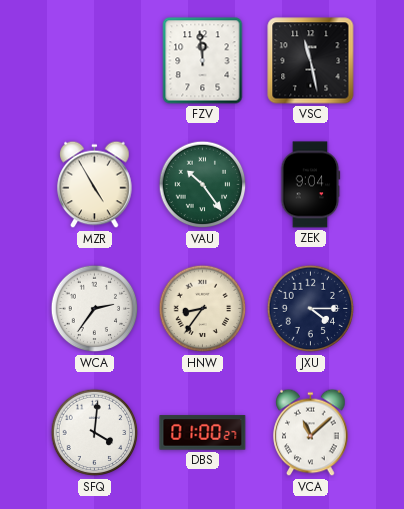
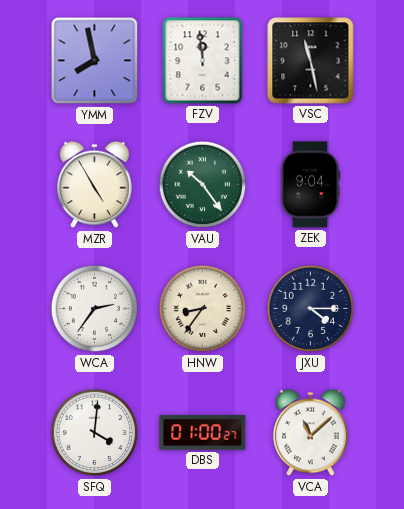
YMM: none -> 7:58 (95, 61)
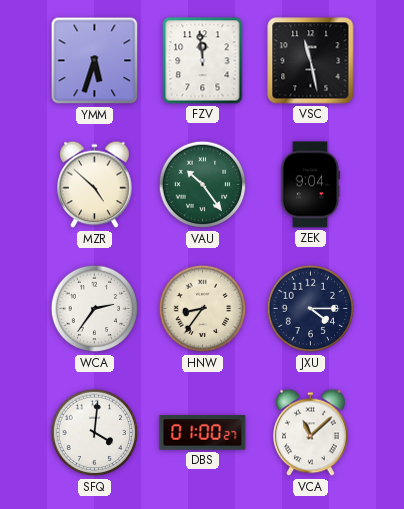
YMM: 7:58 -> 5:33 (95, 61)
MZR: 4:55 -> 4:52 (95, 185)
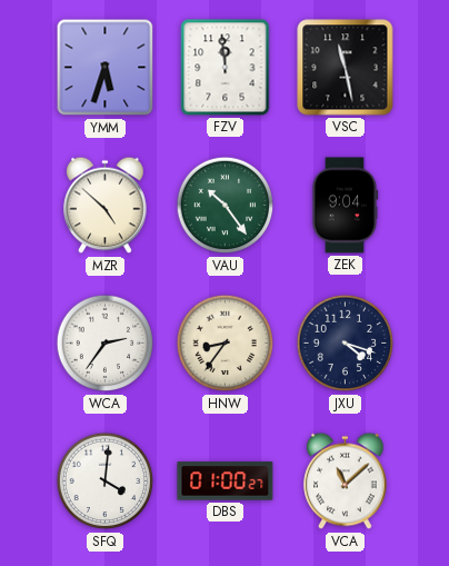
JXU: 4:15 -> 4:18 (346, 344)
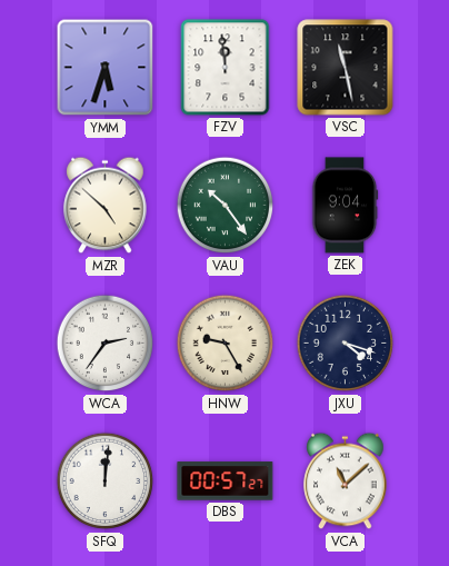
HNW: 8:36 -> 9:25 (226, 344)
SFQ: 4:01 -> 12:01 (106, 481)
DBS: 01:00 -> 00:57 (226, 481)
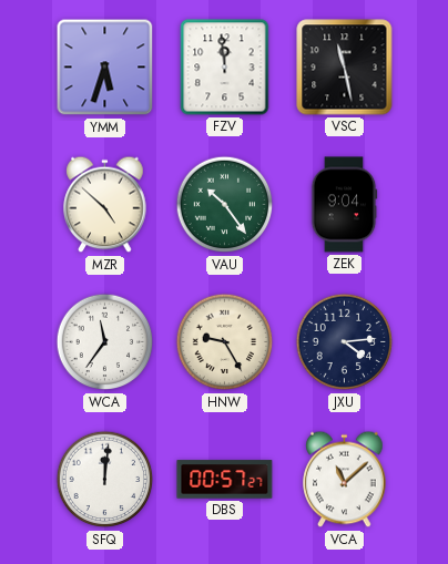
WCA: 2:36 -> 11:36 (105, 342)
JXU: 4:18 -> 4:14 (345, 342)
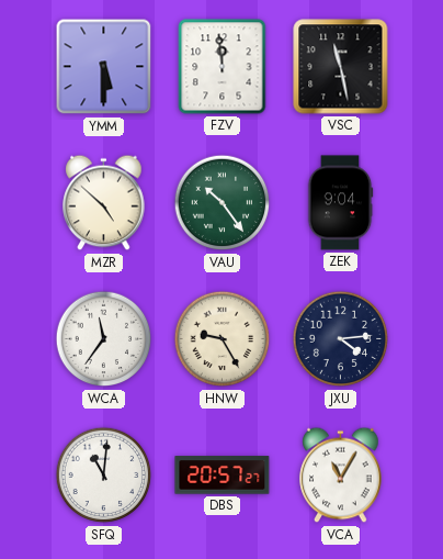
YMM: 5:33 -> 5:30 (104, 67)
SFQ: 12:01 -> 11:01 (104, 476)
DBS: 00:57 -> 20:57 (223, 476)
VCA: 11:08 -> 11:05 (341, 476)
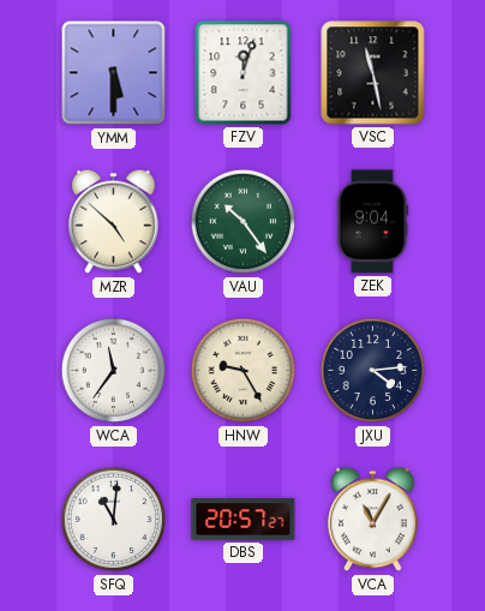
FZV: 11:59 -> 12:03 (244, 73)
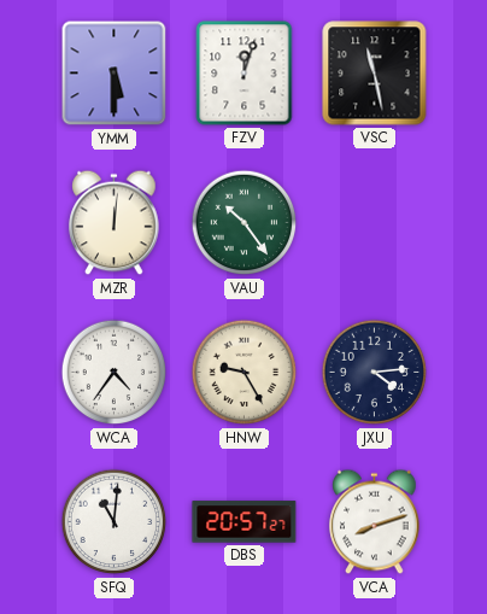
MZR: 4:52 -> 12:01 (115, 223)
ZEK: 9:04 -> none (372, 222)
WCA: 11:36 -> 4:36 (115, 373)
VCA: 11:05 -> 8:12 (375, 522)
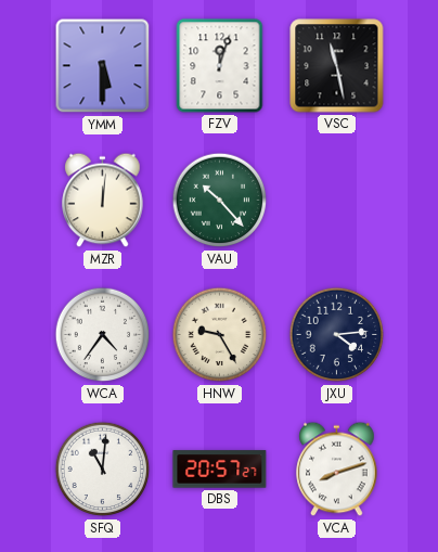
VAU: 10:24 -> 10:23 (220, 201)
